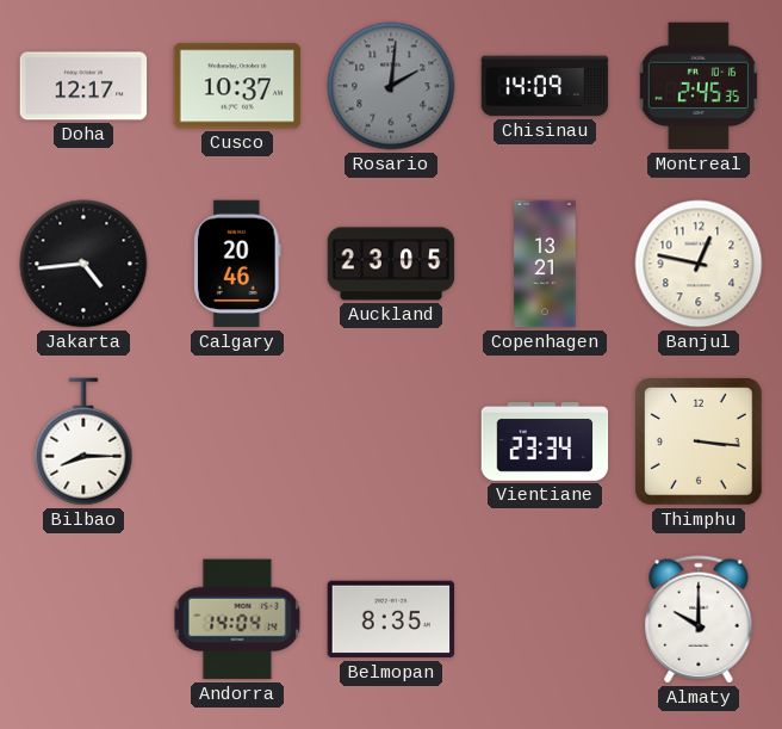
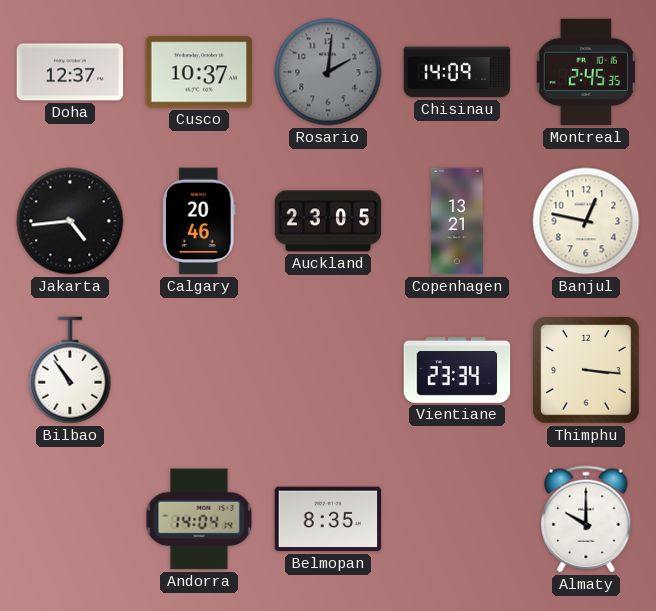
Doha: 12:17 -> 12:37 (70, 72)
Bilbao: 8:15 -> 10:54 (70, 370)
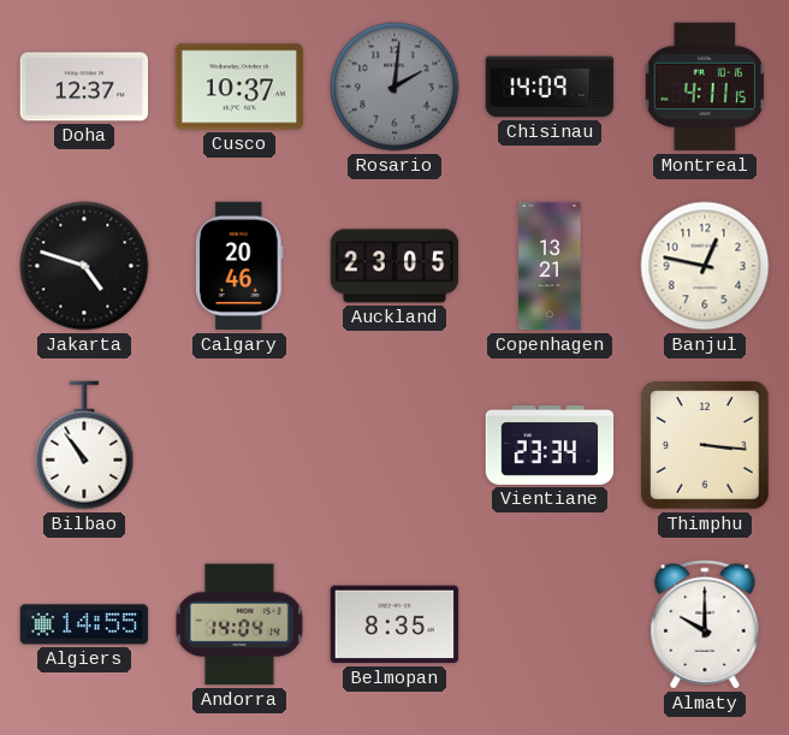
Montreal: 2:45 -> 4:11 (705, 87)
Jakarta: 4:44 -> 4:48 (84, 266)
Algiers: none -> 14:55 (84, 624)
